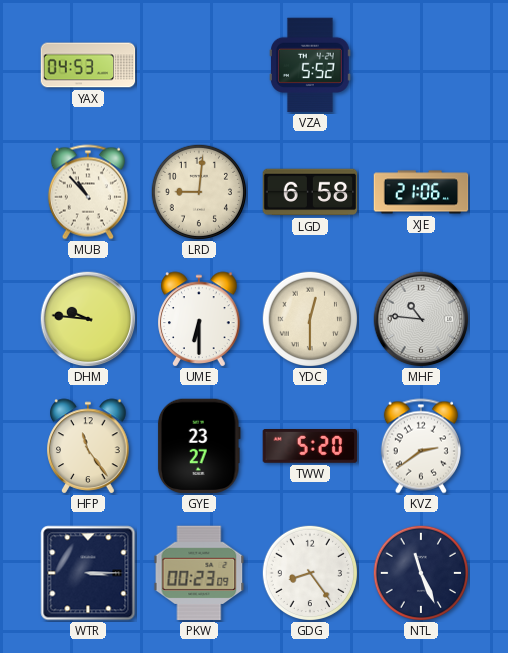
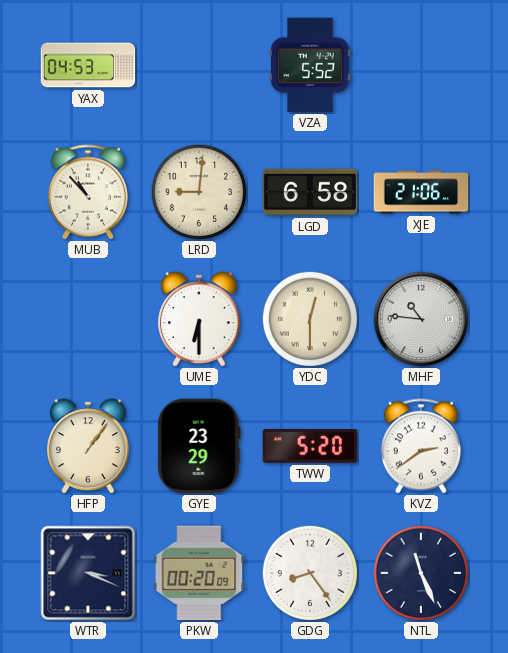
DHM: 9:46 -> none (88, 319)
HFP: 11:24 -> 1:06 (88, 446)
GYE: 23:27 -> 23:29 (199, 446)
WTR: 3:15 -> 3:19 (88, 573)
PKW: 00:23 -> 00:20 (199, 573)
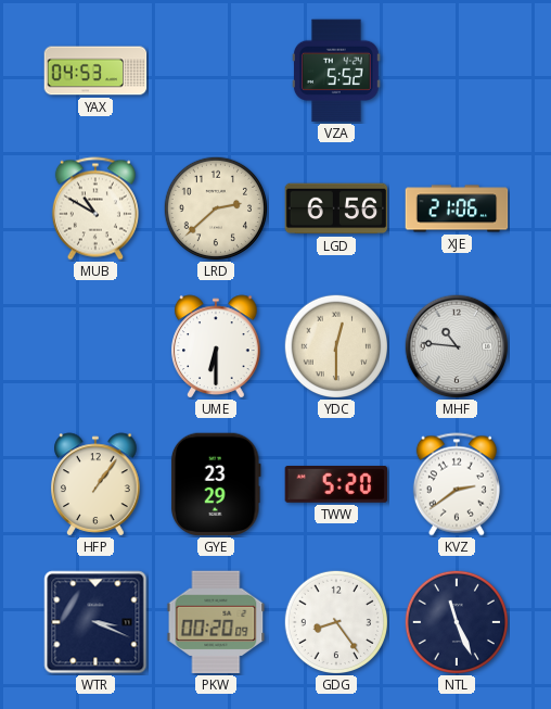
MUB: 10:53 -> 10:50 (95, 208)
LRD: 9:01 -> 2:38 (215, 207)
LGD: 6:58 -> 6:56 (336, 208)
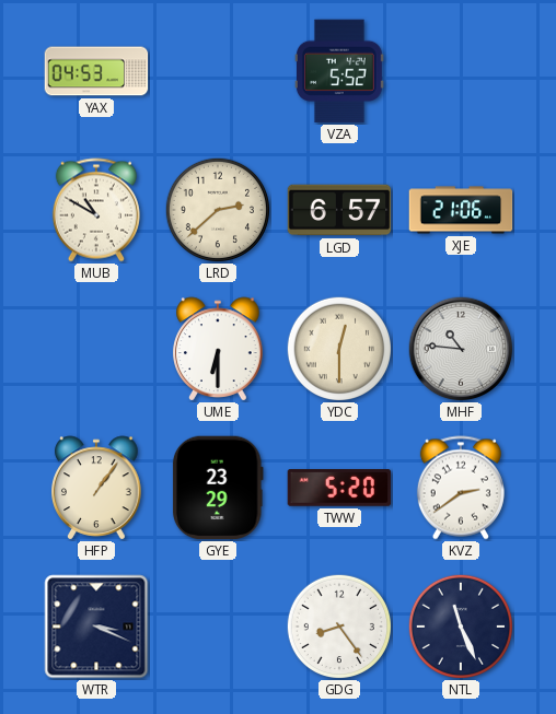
LGD: 6:56 -> 6:57 (339, 210)
PKW: 00:20 -> none (216, 622)
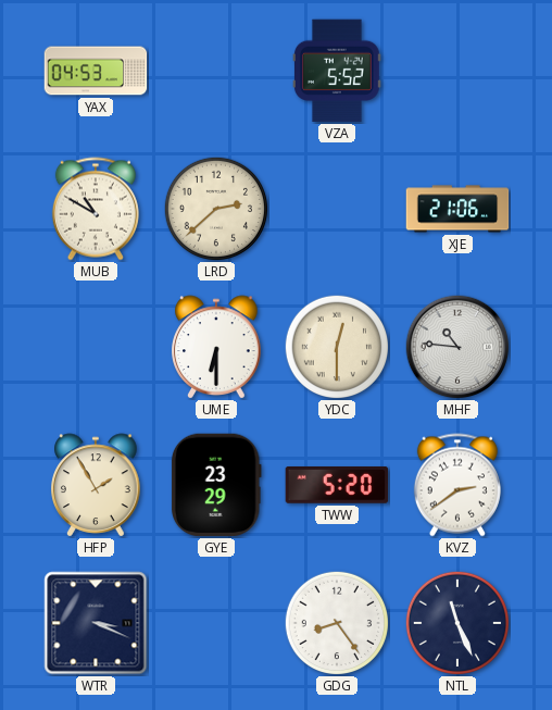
LGD: 6:57 -> none (339, 210)
HFP: 1:06 -> 1:55 (96, 485)
